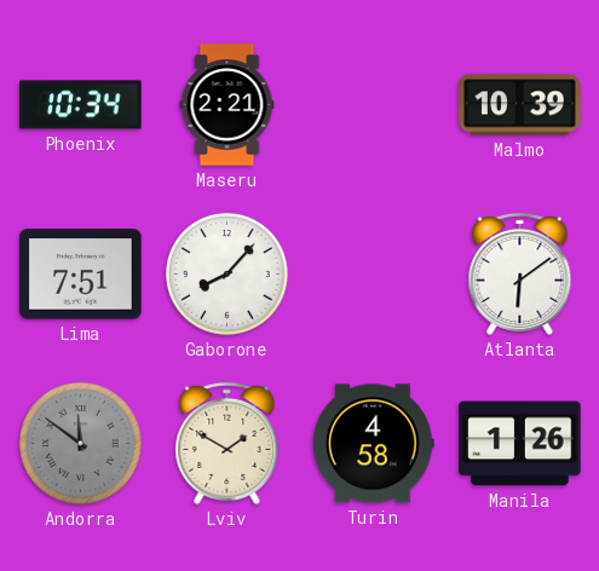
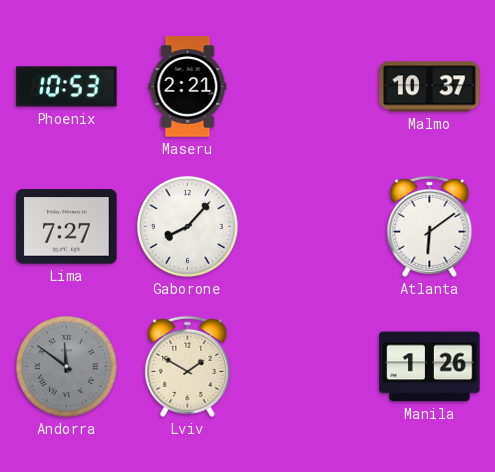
Phoenix: 10:34 -> 10:53 (67, 87)
Malmo: 10:39 -> 10:37 (430, 87)
Lima: 7:51 -> 7:27 (67, 227)
Turin: 4:58 -> none (373, 444)
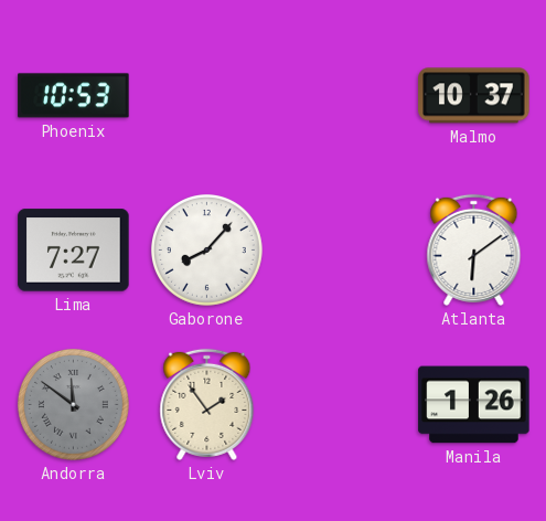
Maseru: 2:21 -> none (188, 87)
Lviv: 1:50 -> 1:54 (207, 404)
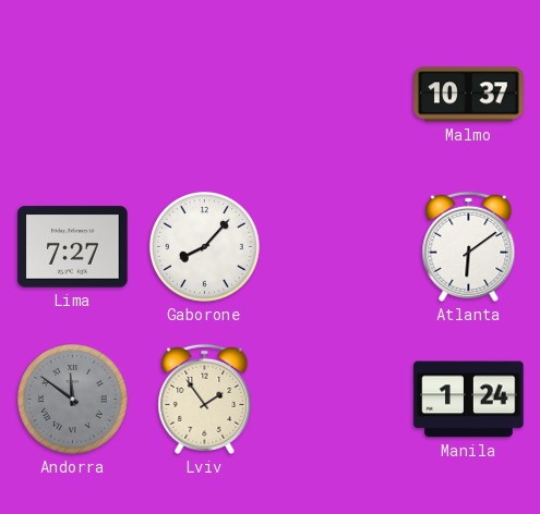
Phoenix: 10:53 -> none (74, 96)
Manila: 1:26 -> 1:24 (469, 400)
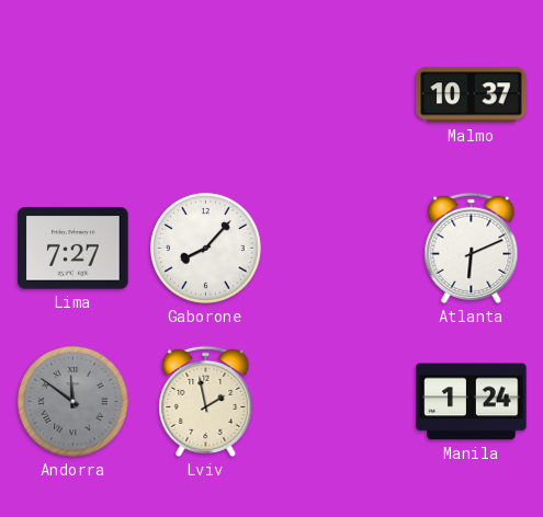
Atlanta: 6:09 -> 6:11 (472, 248)
Lviv: 1:54 -> 1:58 (206, 401)
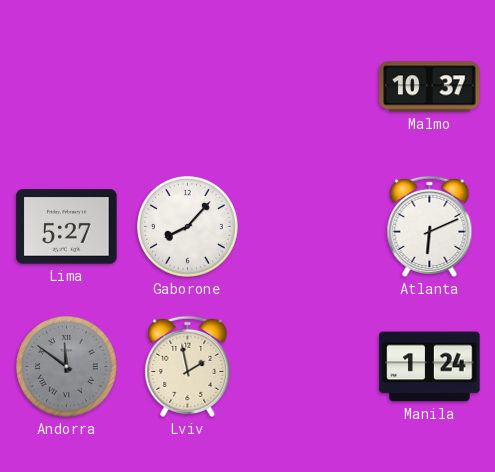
Lima: 7:27 -> 5:27 (67, 227)
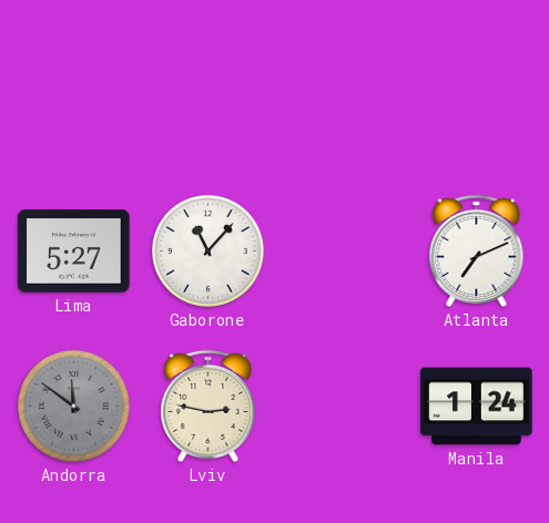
Malmo: 10:37 -> none (430, 87)
Gaborone: 8:07 -> 11:07 (207, 250)
Atlanta: 6:11 -> 7:11 (477, 250)
Lviv: 1:58 -> 2:47 (209, 406)
